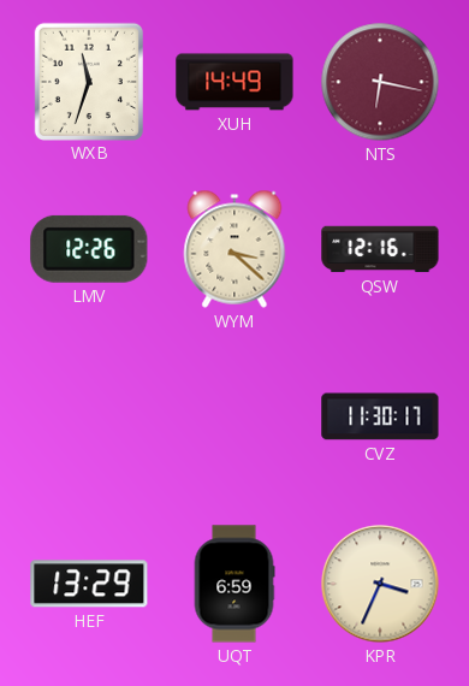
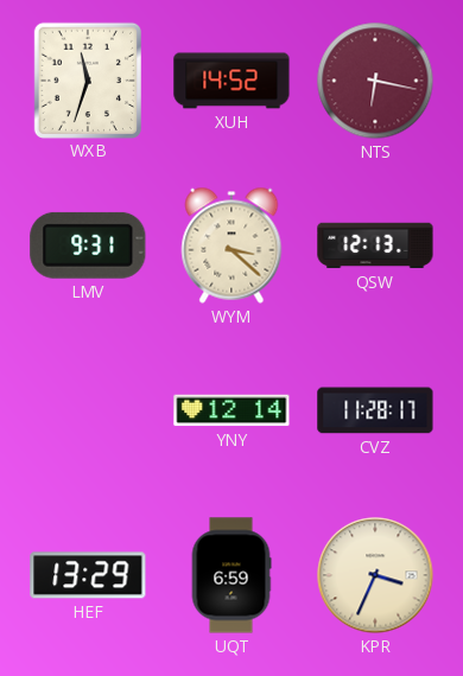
XUH: 14:49 -> 14:52 (231, 81)
LMV: 12:26 -> 9:31 (88, 245)
QSW: 12:16 -> 12:13 (375, 245)
YNY: none -> 12:14 (231, 410)
CVZ: 11:30 -> 11:28 (375, 410)
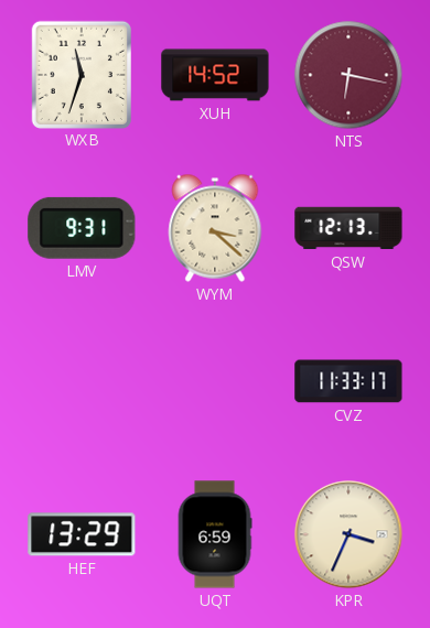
YNY: 12:14 -> none (231, 410)
CVZ: 11:28 -> 11:33 (348, 381)
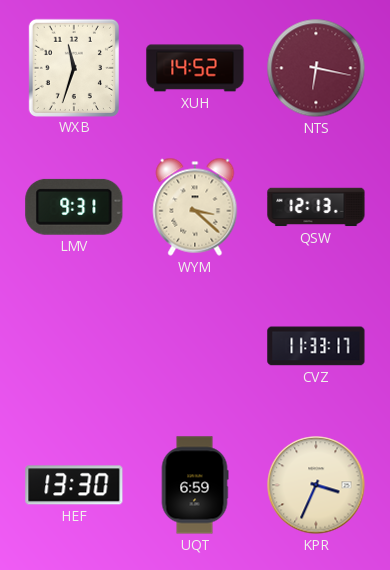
HEF: 13:29 -> 13:30 (74, 485)
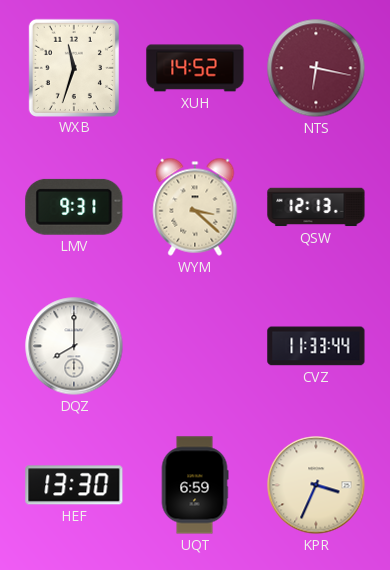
DQZ: none -> 8:00 (74, 346)
CVZ: 11:33:17 -> 11:33:44 (316, 346)
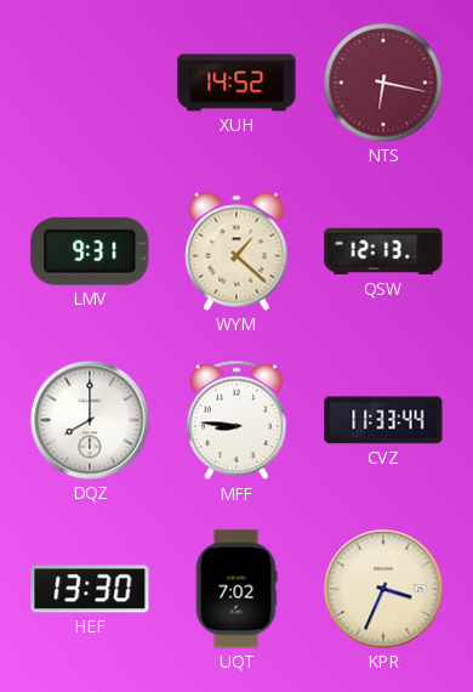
WXB: 11:33 -> none (74, 67)
WYM: 3:22 -> 1:22 (236, 251)
MFF: none -> 8:46 (236, 420)
UQT: 6:59 -> 7:02 (236, 589)
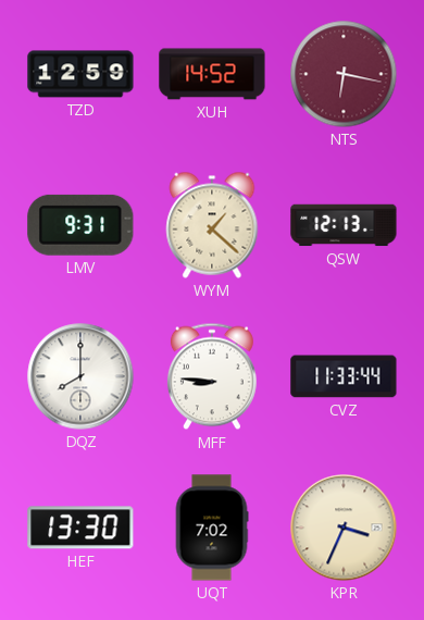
TZD: none -> 12:59 (80, 74)
